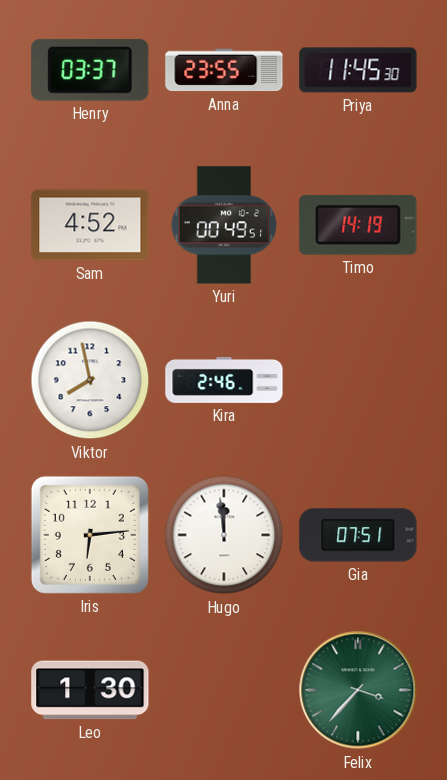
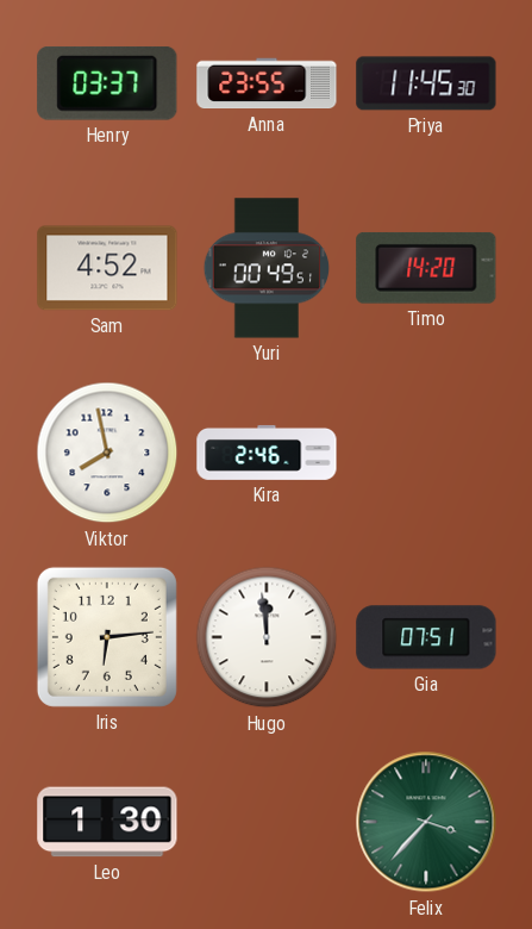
Timo: 14:19 -> 14:20 (426, 268)
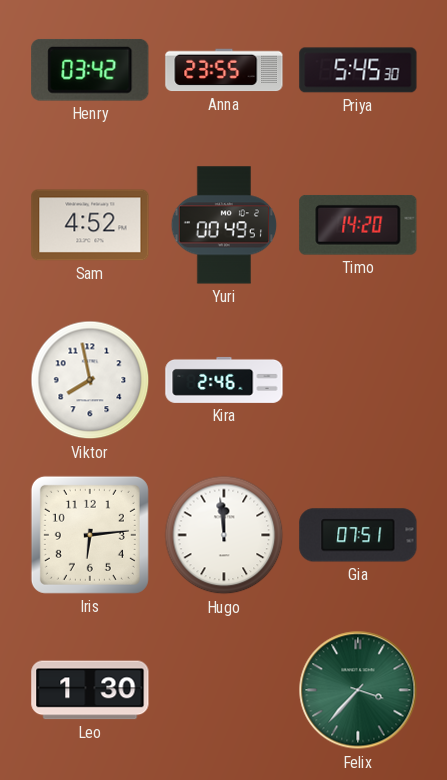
Henry: 03:37 -> 03:42 (90, 70)
Priya: 11:45 -> 5:45 (358, 70)
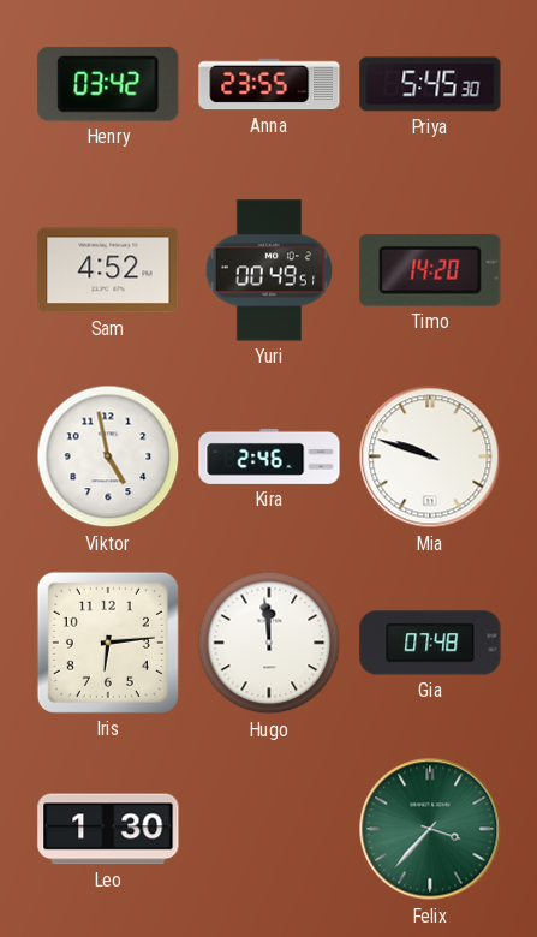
Viktor: 7:58 -> 4:58 (108, 456)
Mia: none -> 9:48 (430, 456)
Gia: 07:51 -> 07:48 (430, 643)
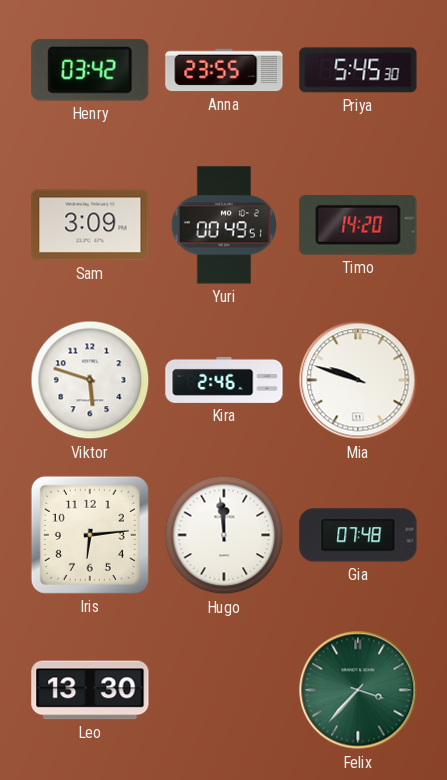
Sam: 4:52 -> 3:09 (90, 225)
Viktor: 4:58 -> 5:48 (90, 380)
Leo: 1:30 -> 13:30 (90, 690)
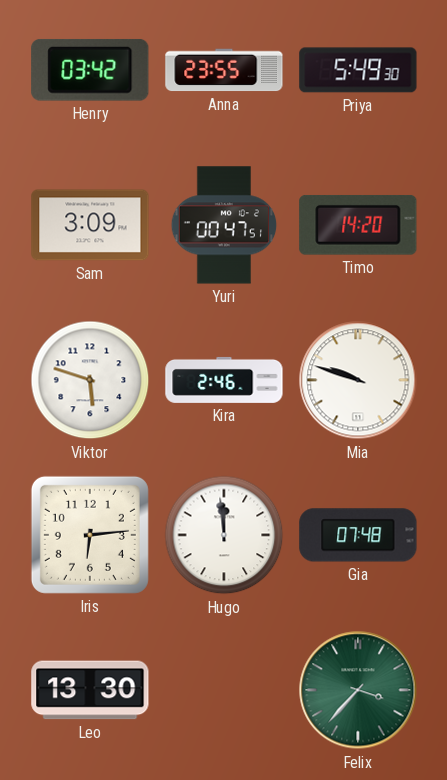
Priya: 5:45 -> 5:49 (358, 70)
Yuri: 00:49 -> 00:47 (224, 225)
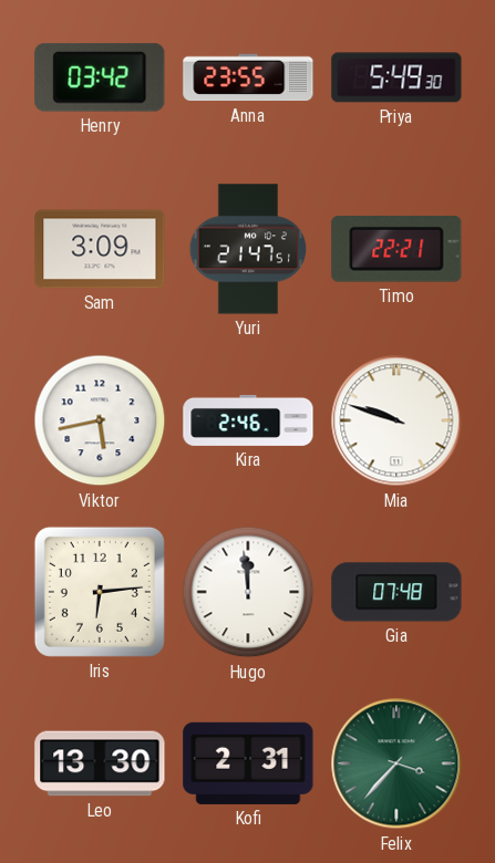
Yuri: 00:47 -> 21:47 (248, 249)
Timo: 14:20 -> 22:21 (396, 249)
Viktor: 5:48 -> 5:43 (100, 420)
Kofi: none -> 2:31 (248, 763)
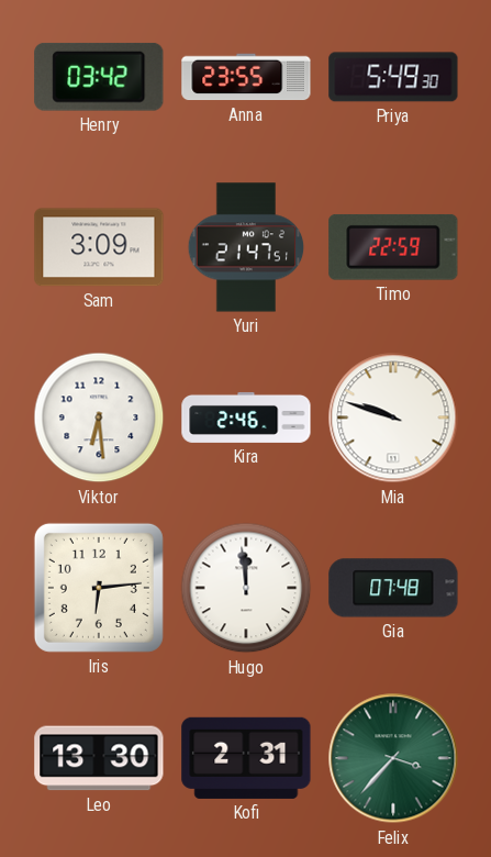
Timo: 22:21 -> 22:59 (393, 247)
Viktor: 5:43 -> 6:29 (99, 418)
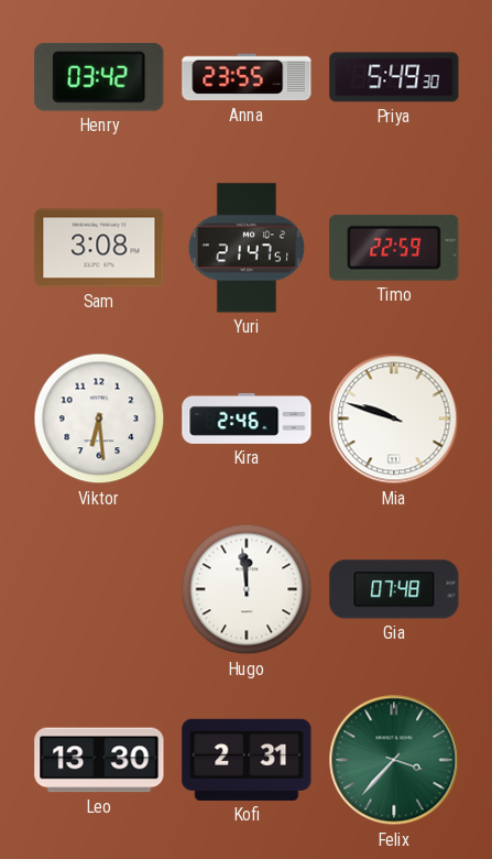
Sam: 3:09 -> 3:08 (99, 248)
Iris: 6:14 -> none (99, 588)
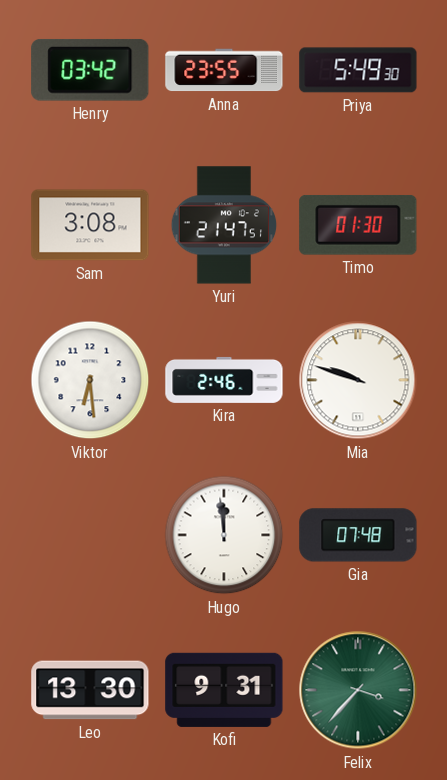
Timo: 22:59 -> 01:30 (358, 225)
Kofi: 2:31 -> 9:31 (224, 690)
